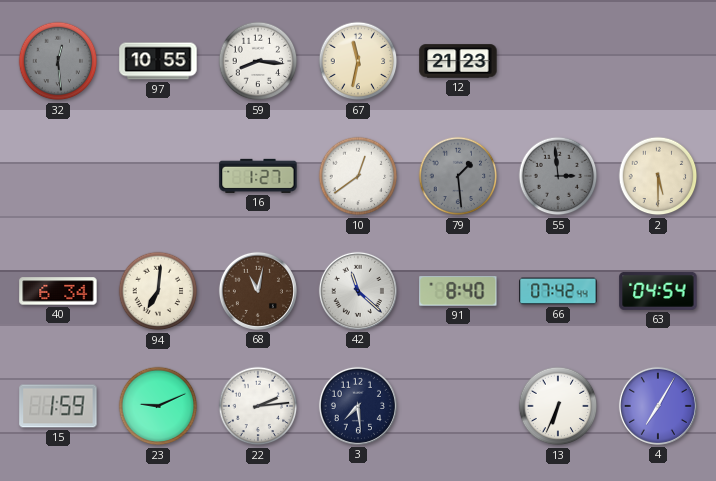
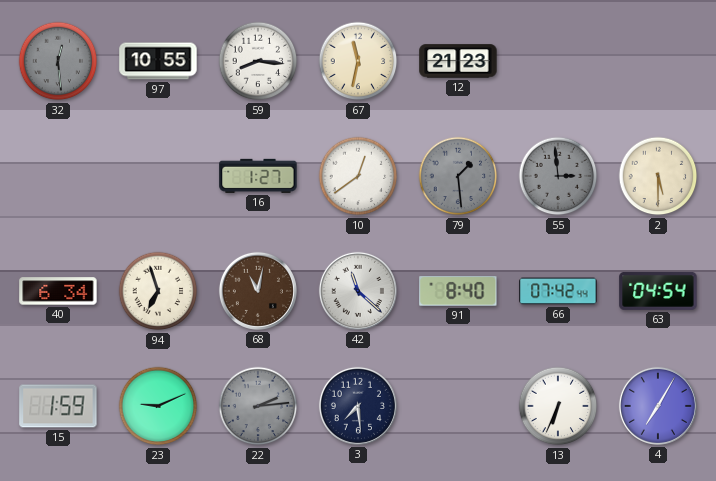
94: 7:01 -> 6:57 (158, 291)
22 dial: white -> grey (258, 406)
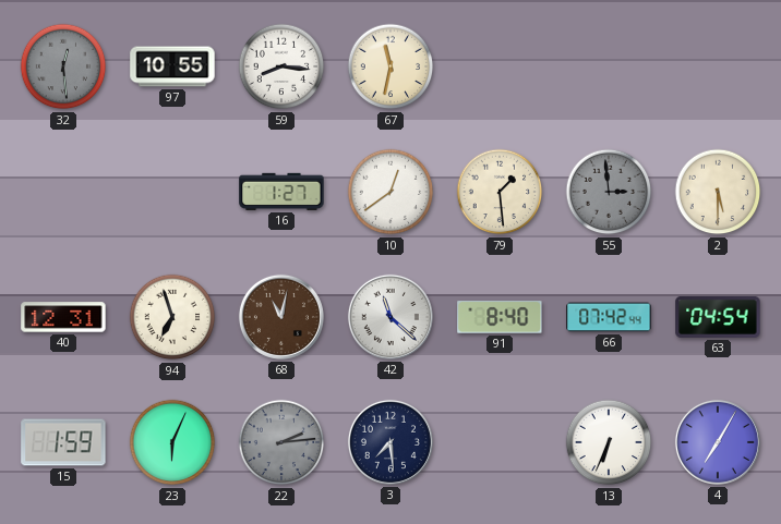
12: 21:23 -> none (458, 61)
79 dial: grey -> cream (500, 192)
40: 6:34 -> 12:31 (63, 317)
23: 9:11 -> 6:04 (172, 442)
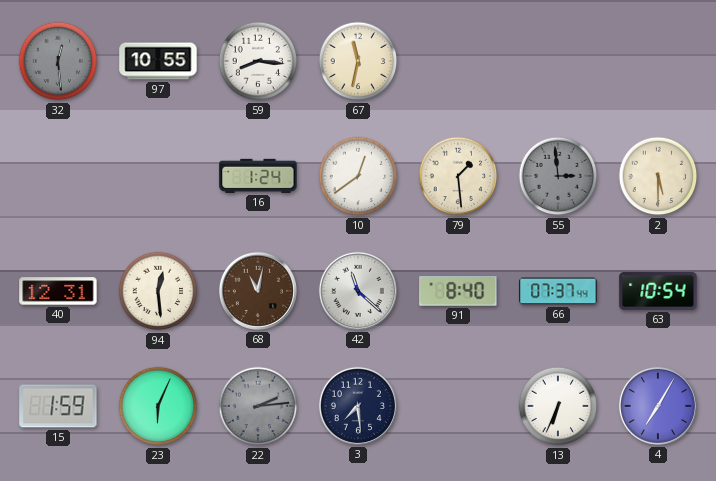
16: 1:27 -> 1:24 (258, 176)
94: 6:57 -> 12:29 (158, 291)
66: 07:42 -> 07:37 (558, 291)
63: 04:54 -> 10:54 (658, 291)
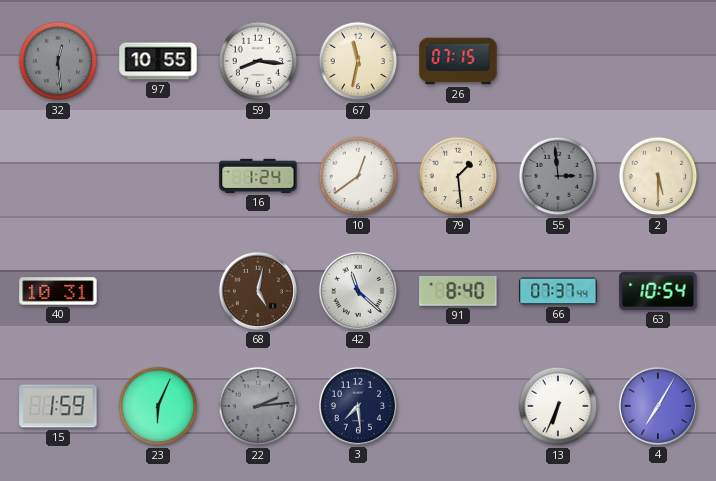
26: none -> 07:15 (458, 61)
40: 12:31 -> 10:31 (58, 291)
94: 12:29 -> none (158, 291)
68: 11:02 -> 5:02 (258, 291)
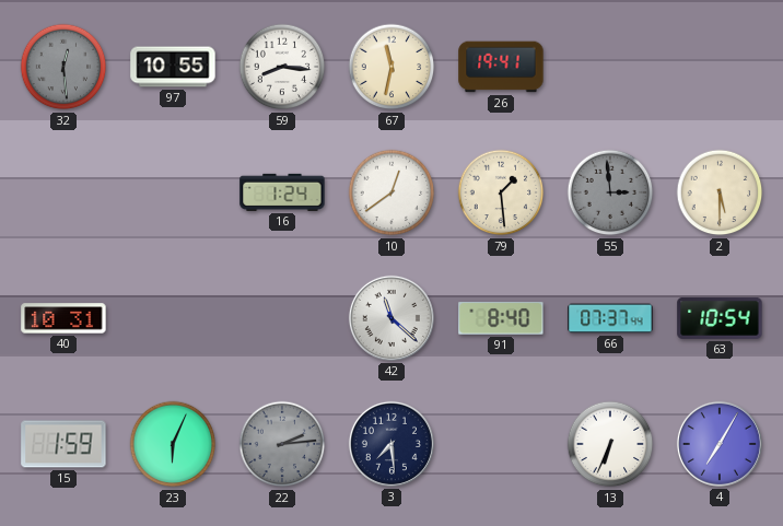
26: 07:15 -> 19:41 (501, 67)
68: 5:02 -> none (258, 291)
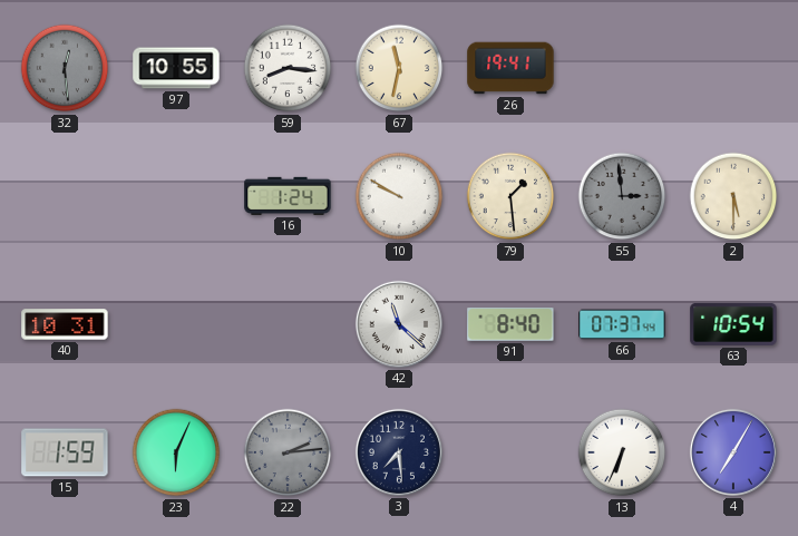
10: 12:39 -> 9:50 (399, 196)
